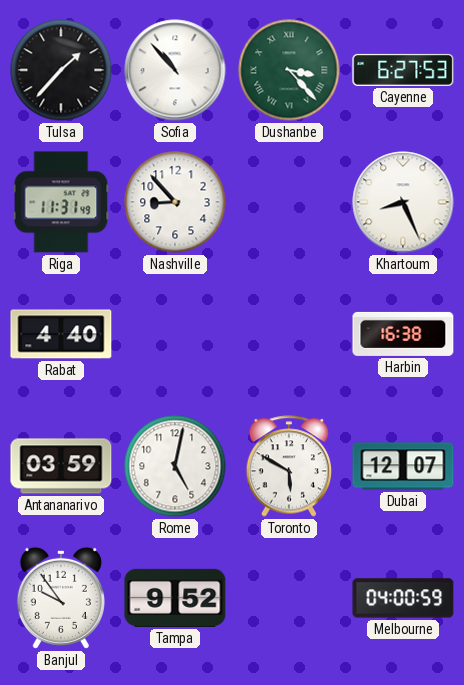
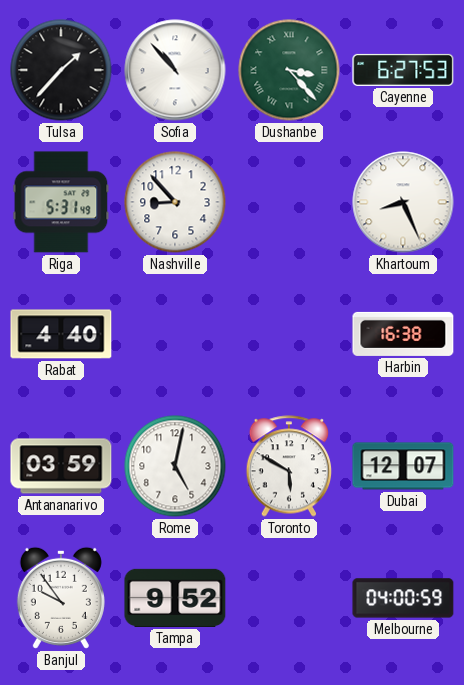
Riga: 11:31 -> 5:31 (61, 202)
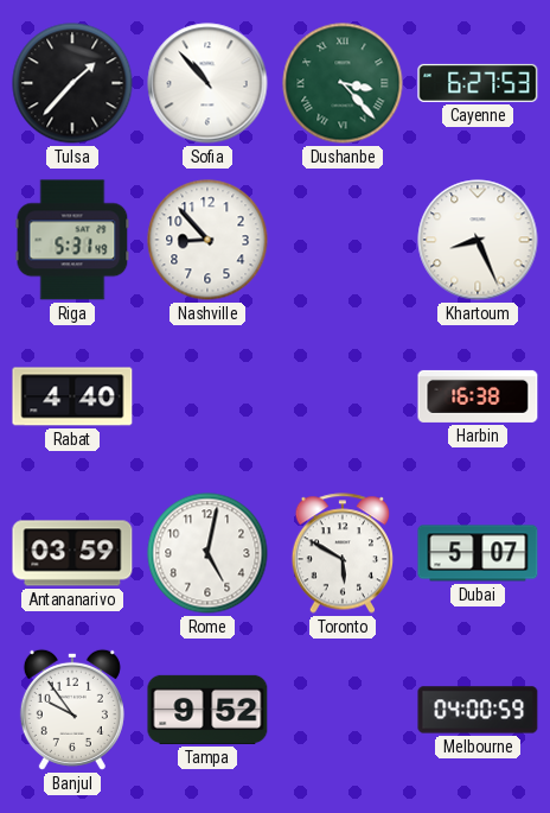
Dubai: 12:07 -> 5:07 (478, 553)
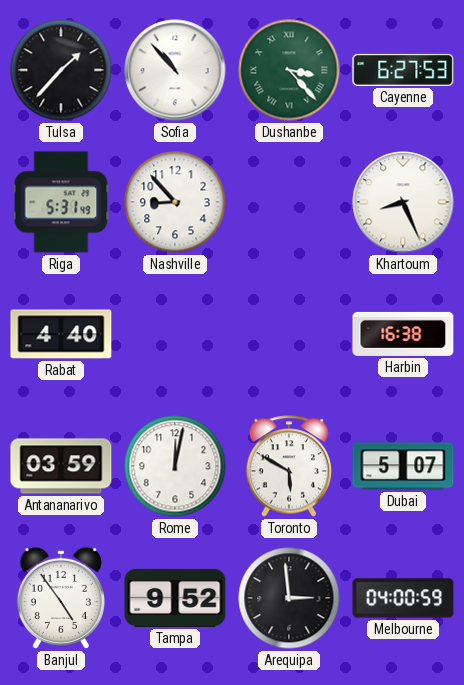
Rome: 5:02 -> 12:02 (175, 466)
Banjul: 9:54 -> 4:54 (61, 598)
Arequipa: none -> 2:59 (289, 598)
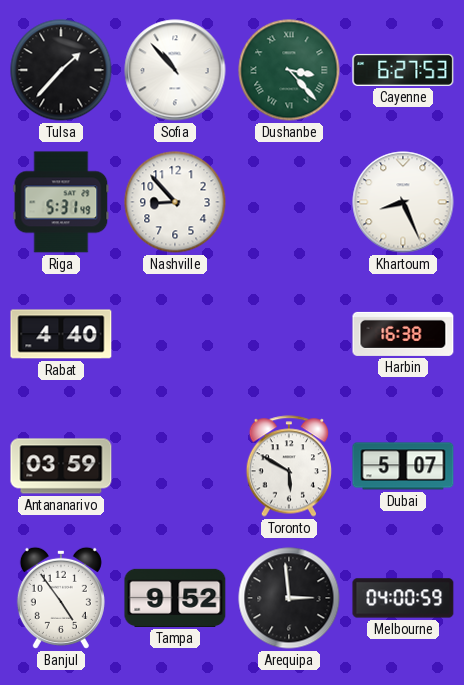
Rome: 12:02 -> none (175, 466)
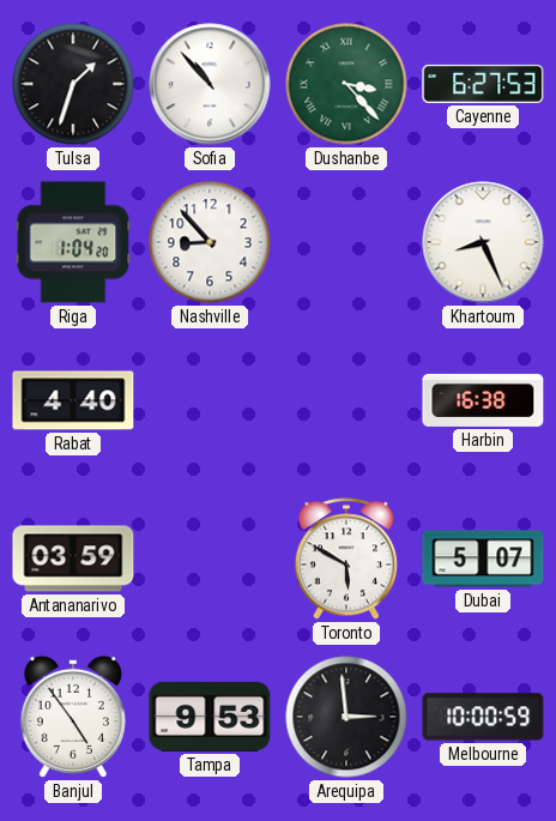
Tulsa: 1:37 -> 1:33 (73, 84)
Riga: 5:31 -> 1:04 (73, 242)
Tampa: 9:52 -> 9:53 (210, 717)
Melbourne: 04:00 -> 10:00 (483, 717)
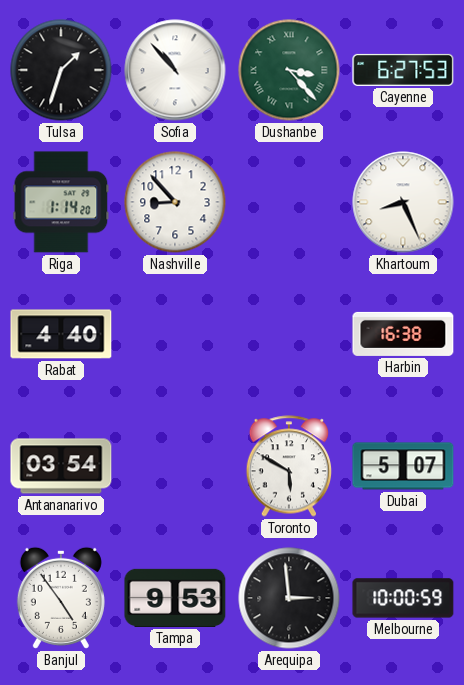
Riga: 1:04 -> 1:14 (61, 202)
Antananarivo: 03:59 -> 03:54 (61, 466)
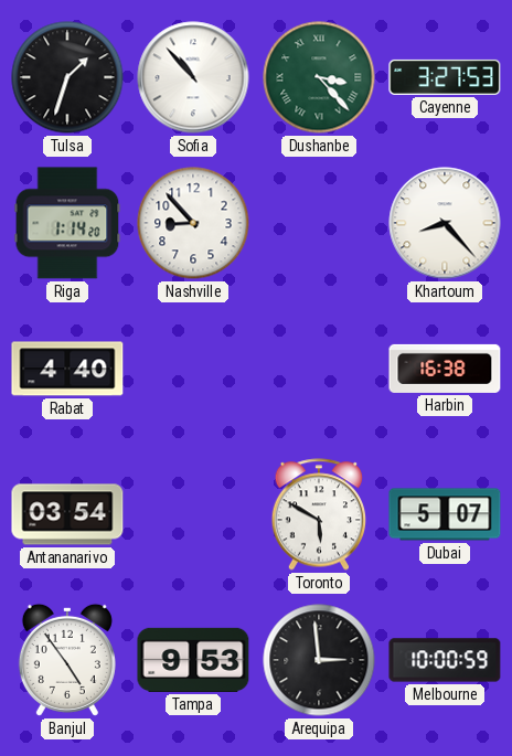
Cayenne: 6:27 -> 3:27 (445, 77)
Khartoum: 8:26 -> 8:23 (445, 223)
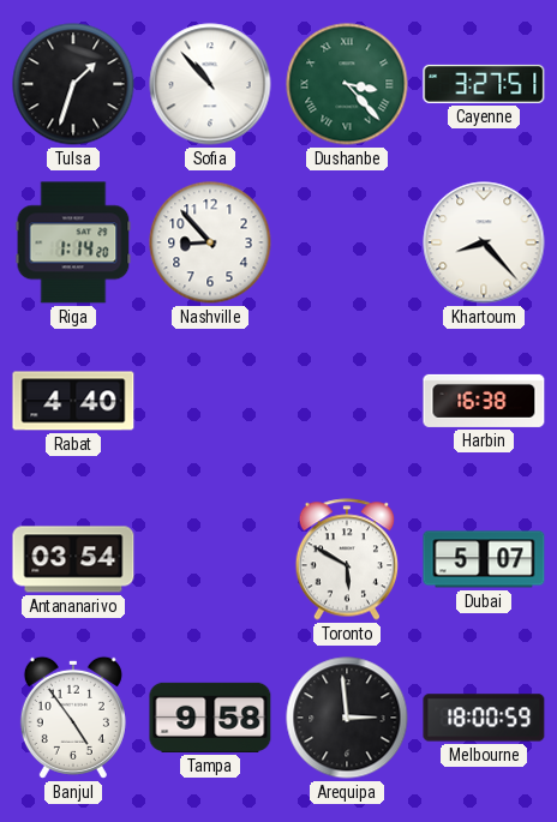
Cayenne: 3:27:53 -> 3:27:51 (484, 84)
Tampa: 9:53 -> 9:58 (210, 718)
Melbourne: 10:00 -> 18:00 (484, 718)
